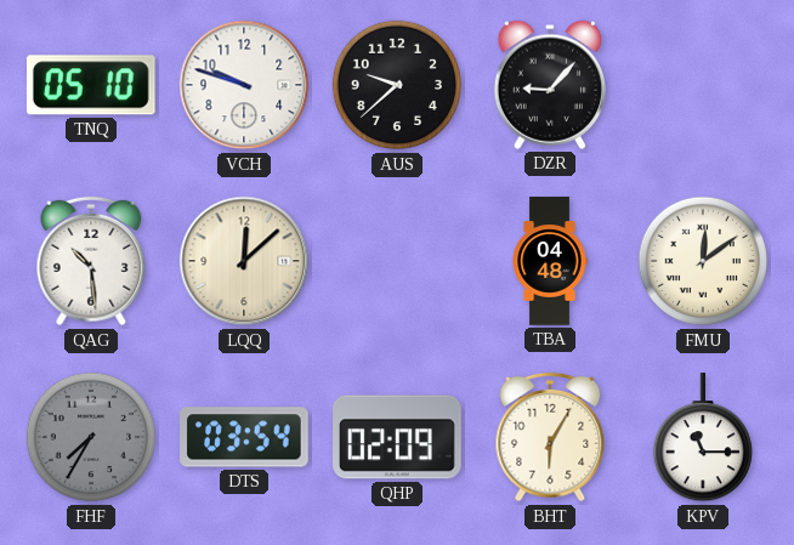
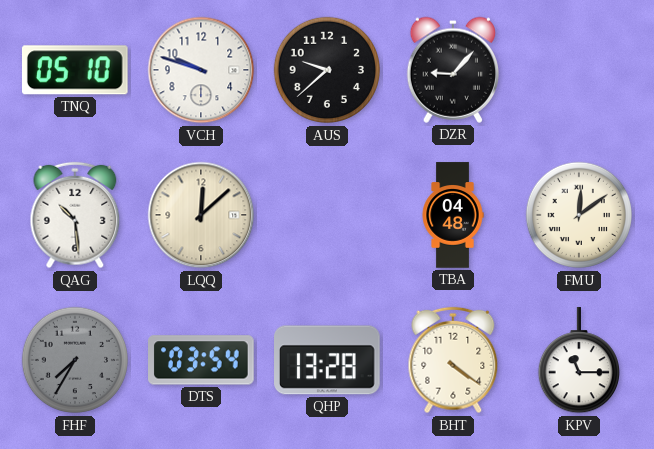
QHP: 02:09 -> 13:28 (327, 360)
BHT: 6:05 -> 4:21 (453, 360)
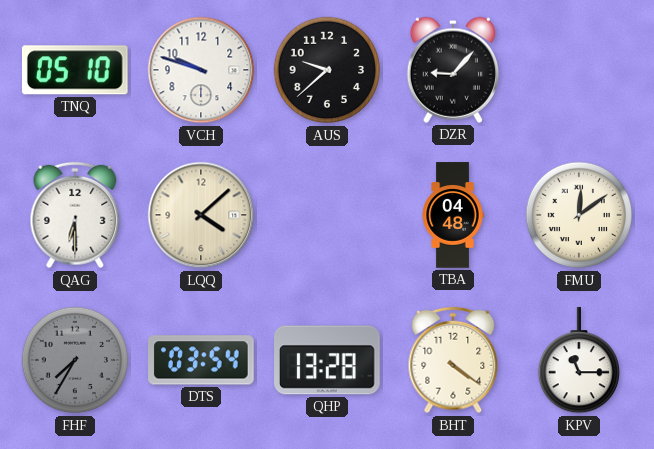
QAG: 10:29 -> 6:30 (75, 215)
LQQ: 12:08 -> 4:08 (201, 215)
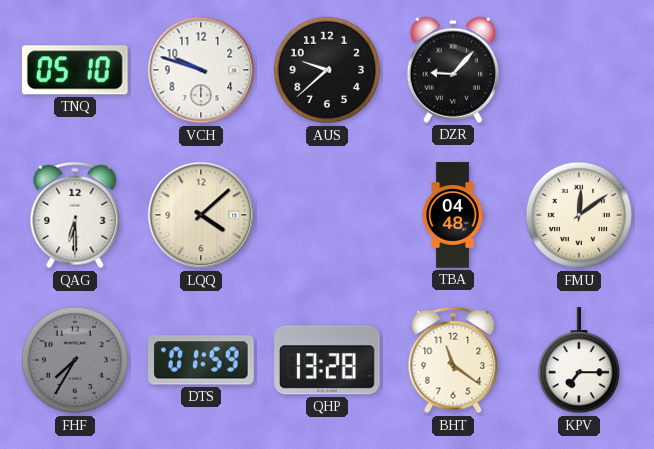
DTS: 03:54 -> 01:59 (201, 360)
BHT: 4:21 -> 11:21 (453, 360)
KPV: 11:15 -> 7:15 (578, 361)
